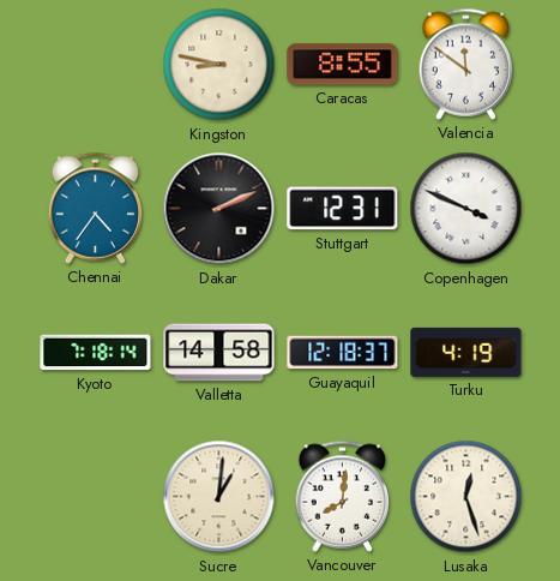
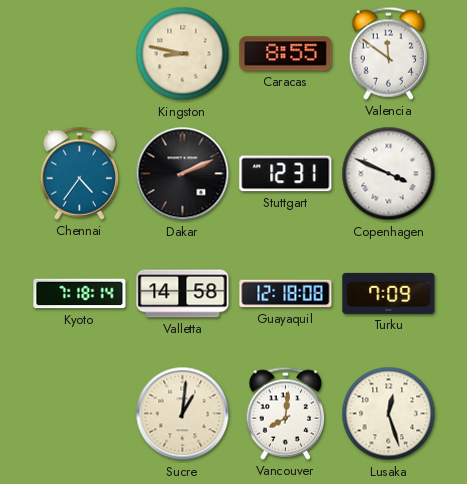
Guayaquil: 12:18:37 -> 12:18:08 (286, 294)
Turku: 4:19 -> 7:09 (389, 293)
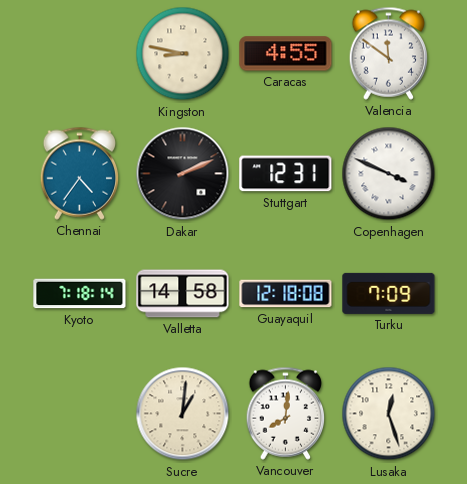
Caracas: 8:55 -> 4:55 (286, 54)
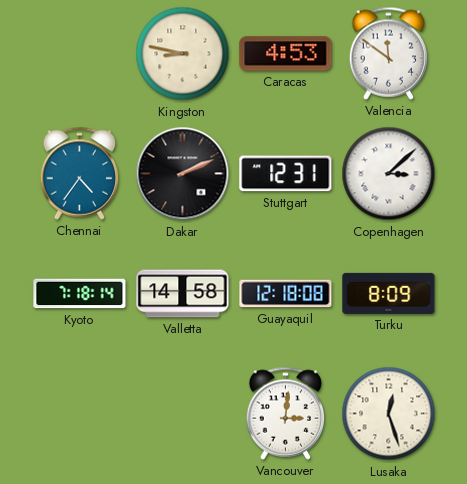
Caracas: 4:55 -> 4:53 (286, 54)
Copenhagen: 3:49 -> 3:08 (389, 174)
Turku: 7:09 -> 8:09 (389, 293)
Sucre: 1:01 -> none (183, 414)
Vancouver: 8:01 -> 3:01 (286, 413)
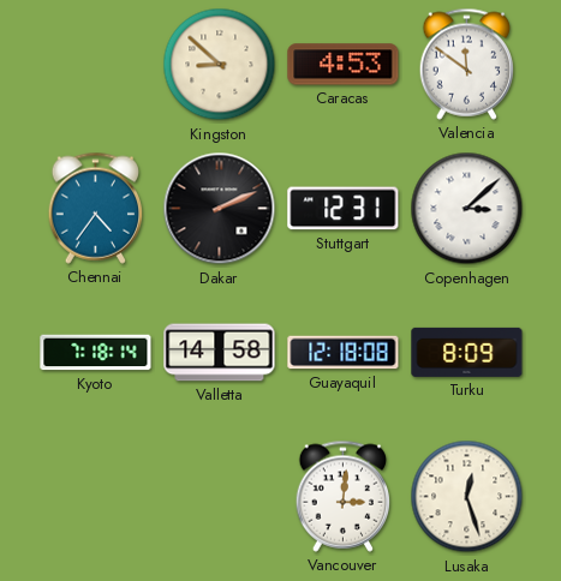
Kingston: 8:47 -> 8:52 (220, 65)
